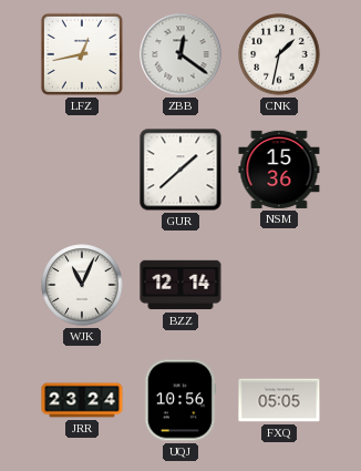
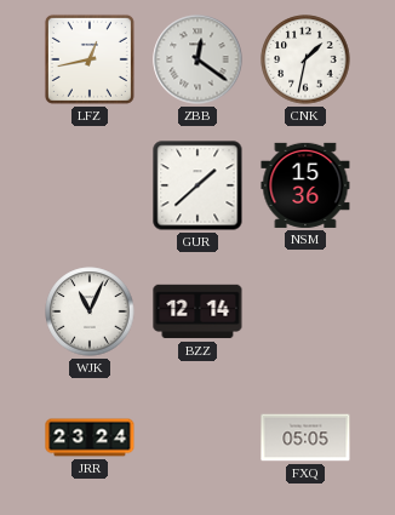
UQJ: 10:56 -> none (180, 400)
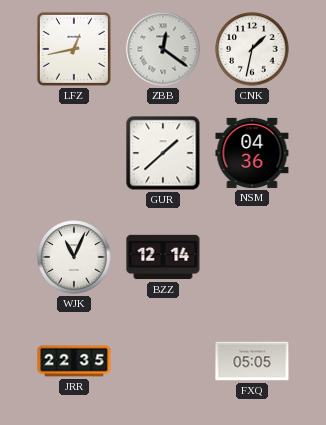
NSM: 15:36 -> 04:36 (252, 153)
JRR: 23:24 -> 22:35 (74, 361)
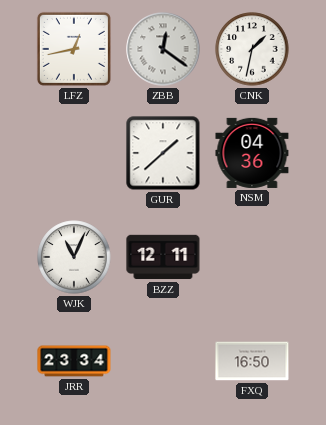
BZZ: 12:14 -> 12:11 (163, 257)
JRR: 22:35 -> 23:34 (74, 361)
FXQ: 05:05 -> 16:50 (252, 361)
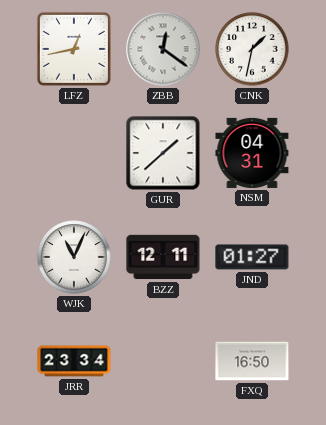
NSM: 04:36 -> 04:31 (252, 153)
JND: none -> 01:27 (252, 257)
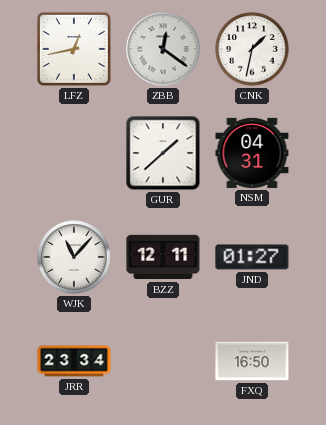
WJK: 11:04 -> 11:07 (74, 257)
